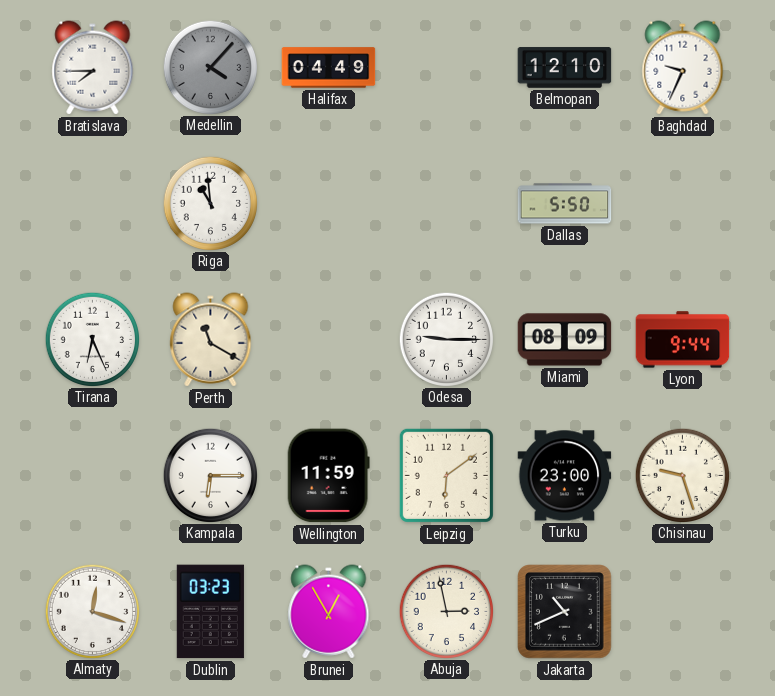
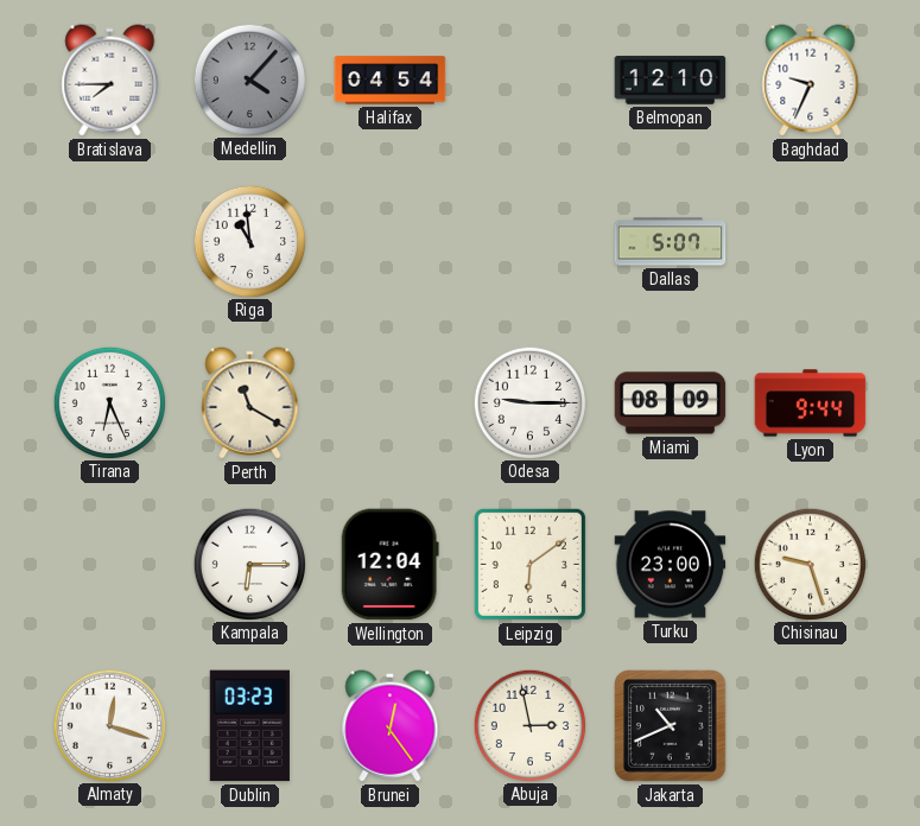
Halifax: 04:49 -> 04:54 (391, 81)
Dallas: 5:50 -> 5:07 (671, 242)
Wellington: 11:59 -> 12:04 (389, 565)
Brunei: 12:55 -> 12:24 (391, 726)
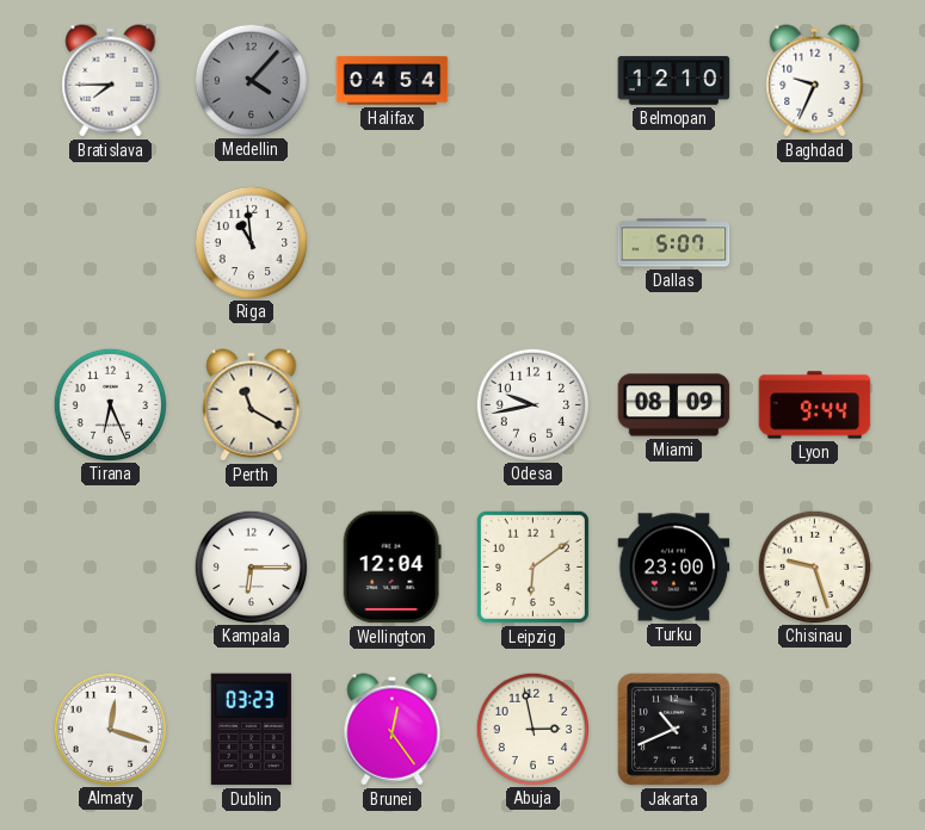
Odesa: 9:15 -> 9:43 (532, 404)
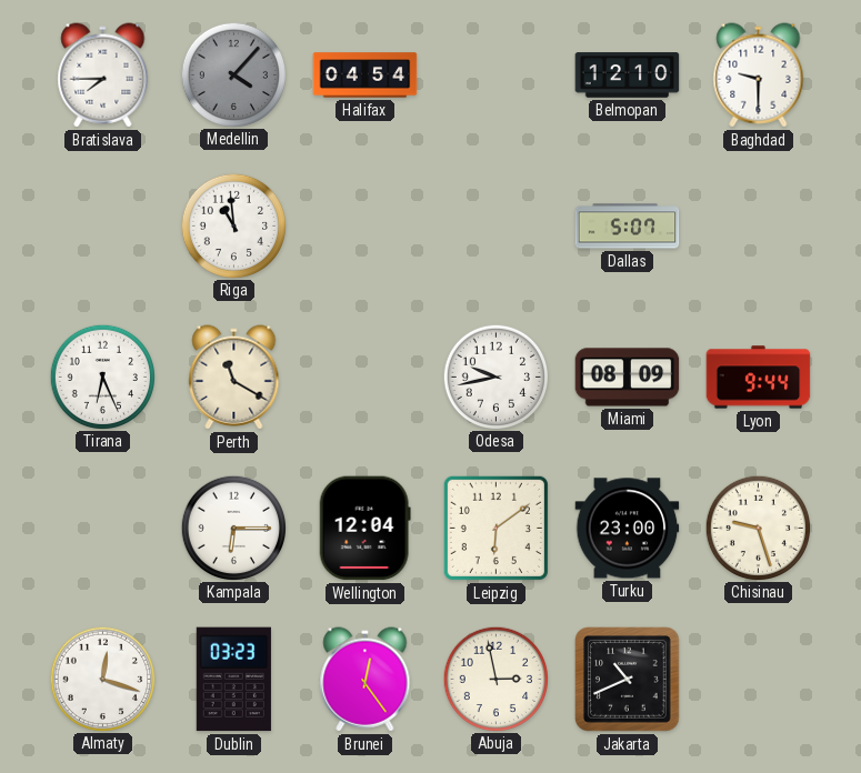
Baghdad: 9:34 -> 9:30 (759, 76)
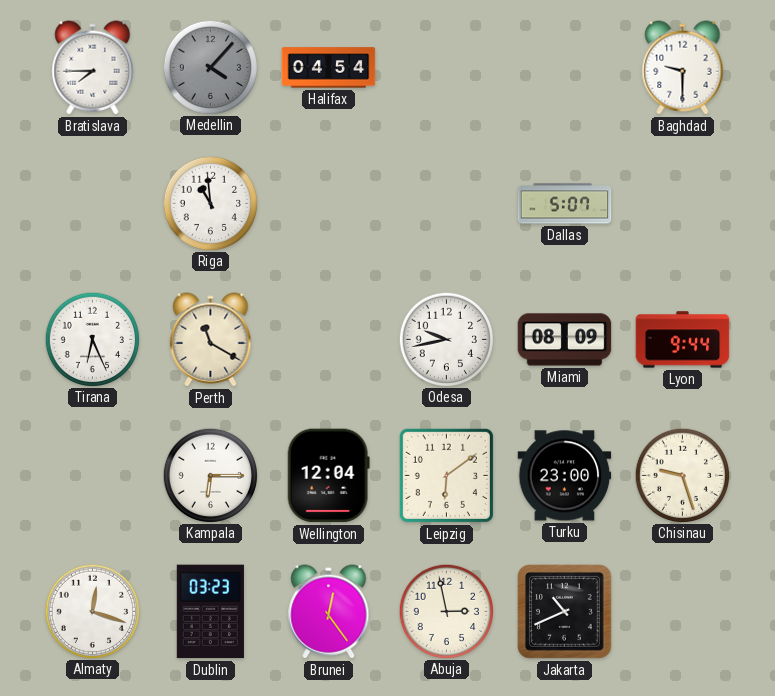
Belmopan: 12:10 -> none (628, 76)
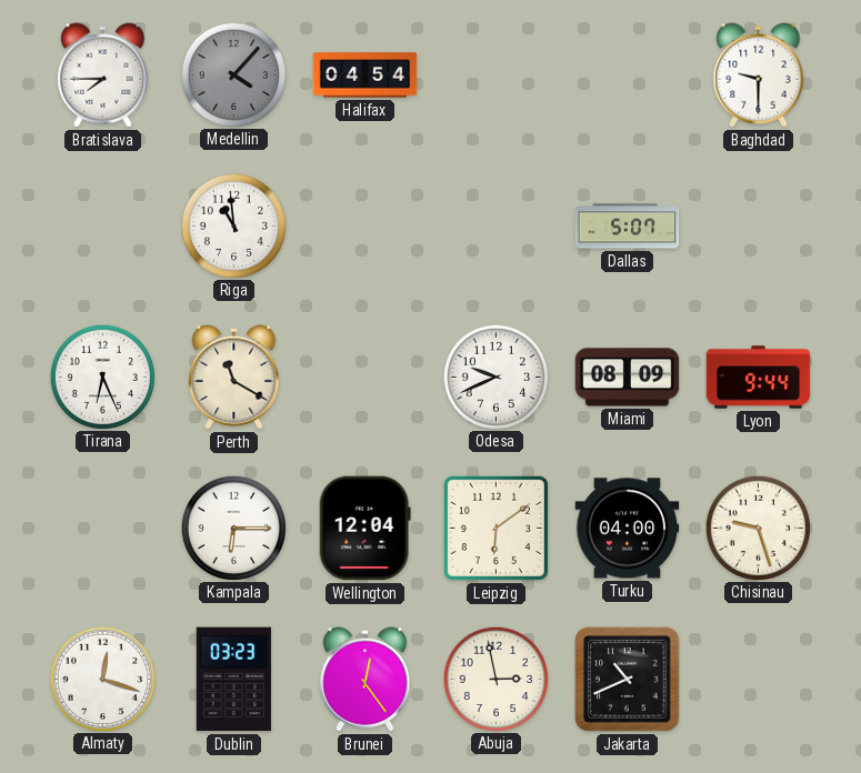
Odesa: 9:43 -> 9:41 (495, 377)
Turku: 23:00 -> 04:00 (628, 529)
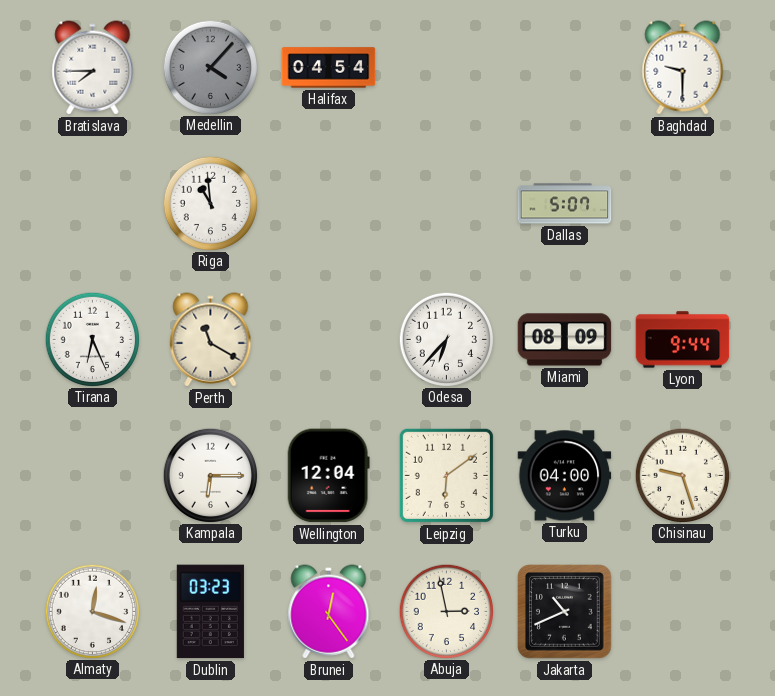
Odesa: 9:41 -> 6:37 (446, 339)
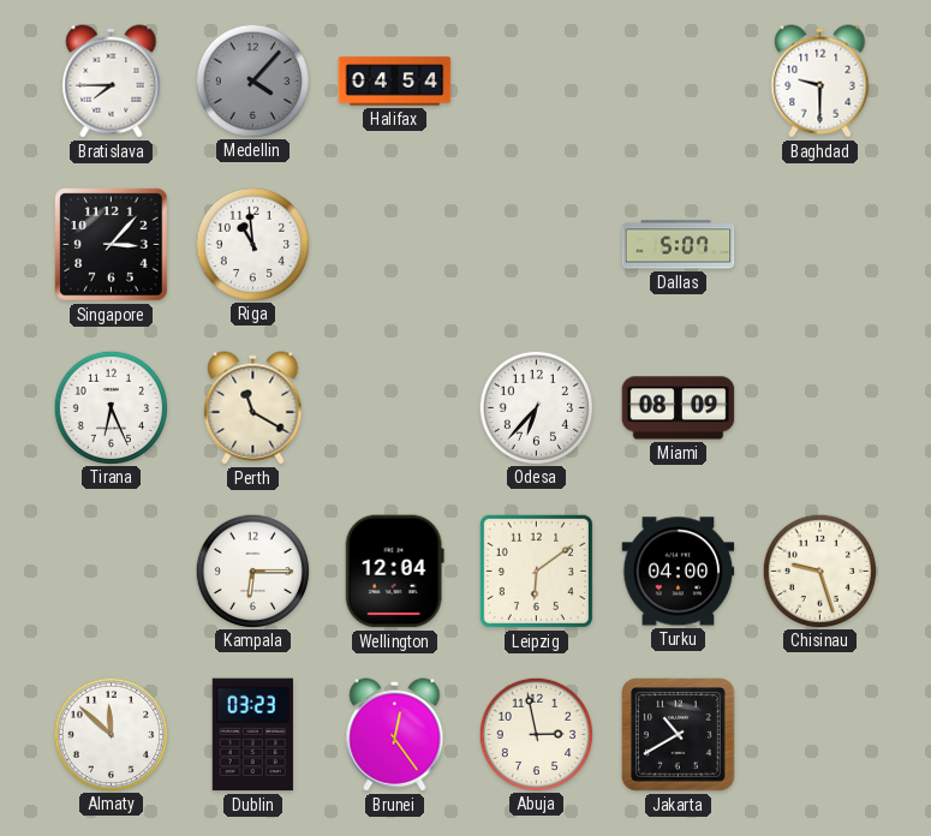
Singapore: none -> 3:07 (112, 245)
Lyon: 9:44 -> none (683, 340)
Almaty: 12:18 -> 11:52 (111, 734)
Jakarta: 10:41 -> 10:40 (679, 735)
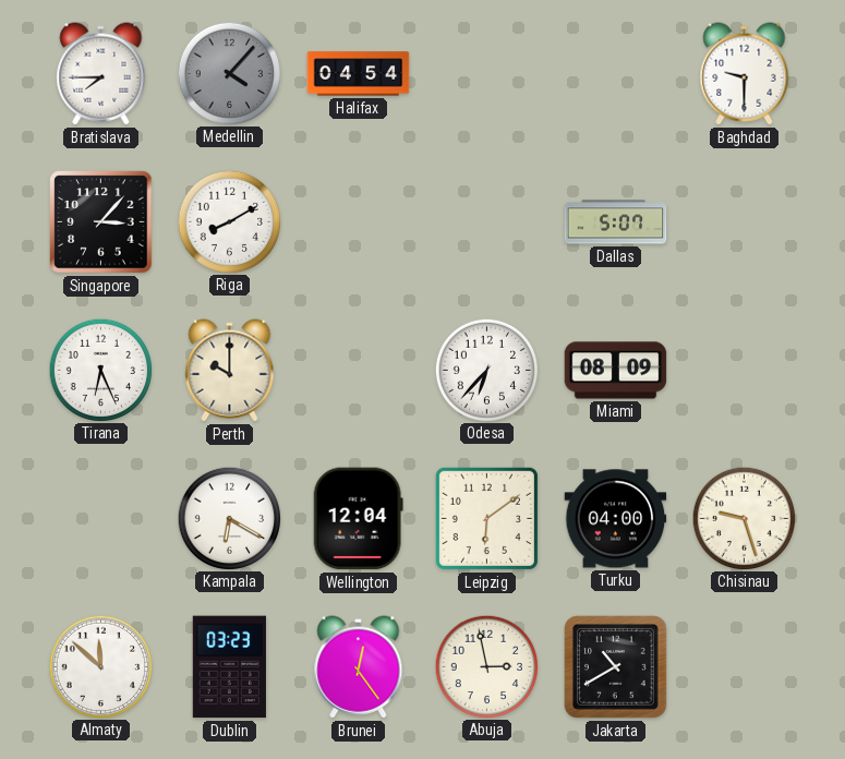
Riga: 10:59 -> 8:10 (229, 221)
Perth: 11:20 -> 10:00 (230, 371)
Kampala: 6:15 -> 6:20 (229, 518)
